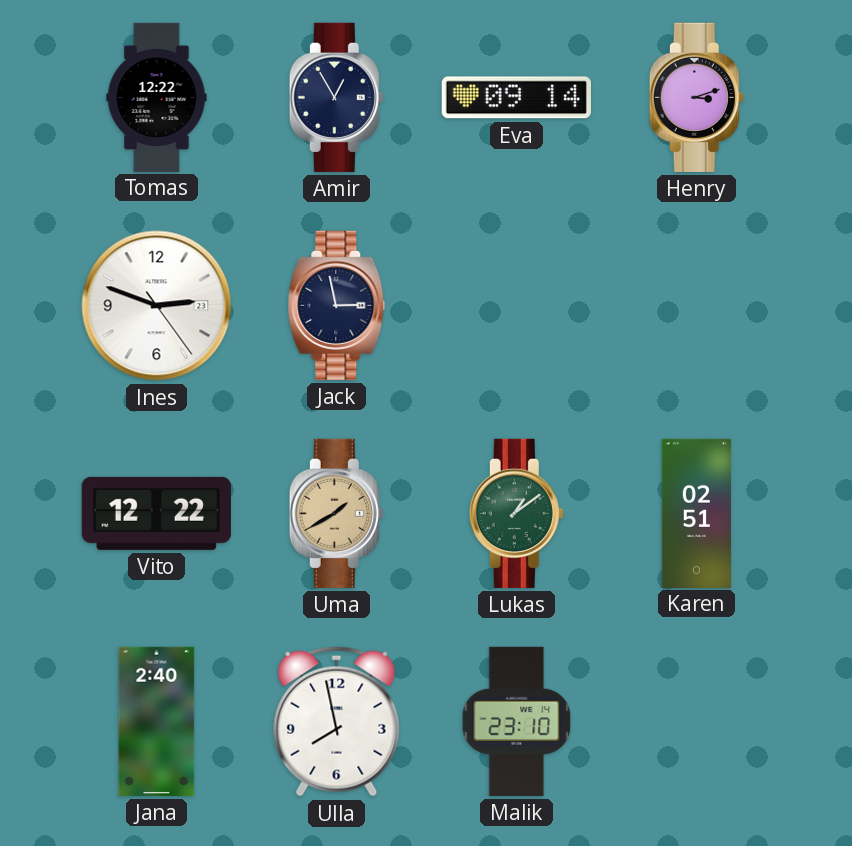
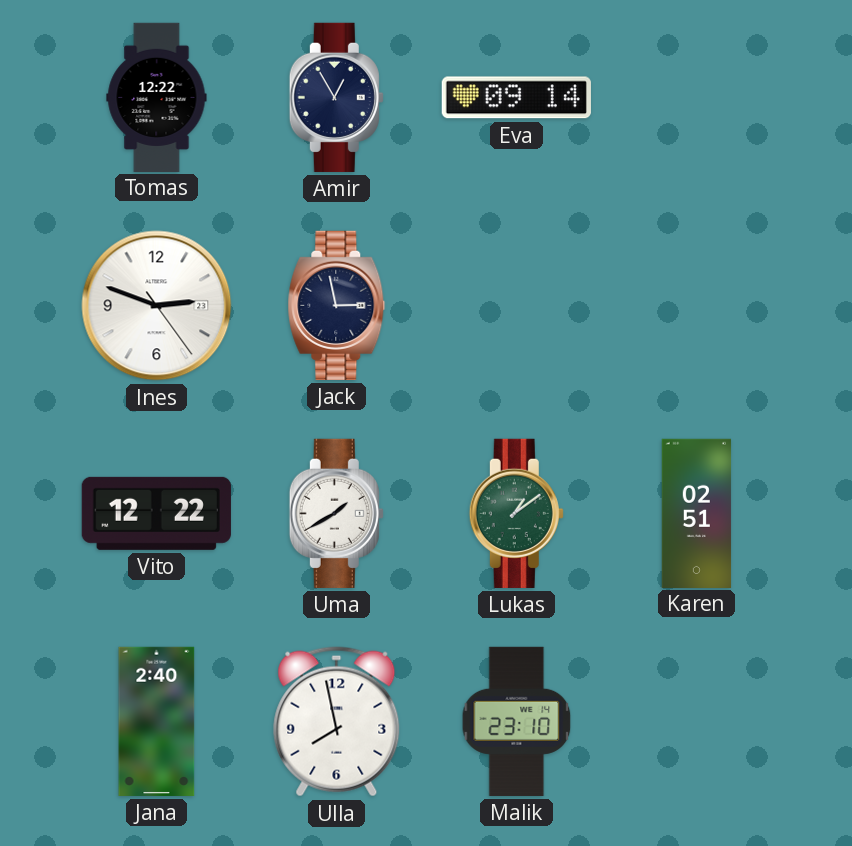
Henry: 3:12 -> none (696, 97)
Uma dial: champagne -> white (336, 513)
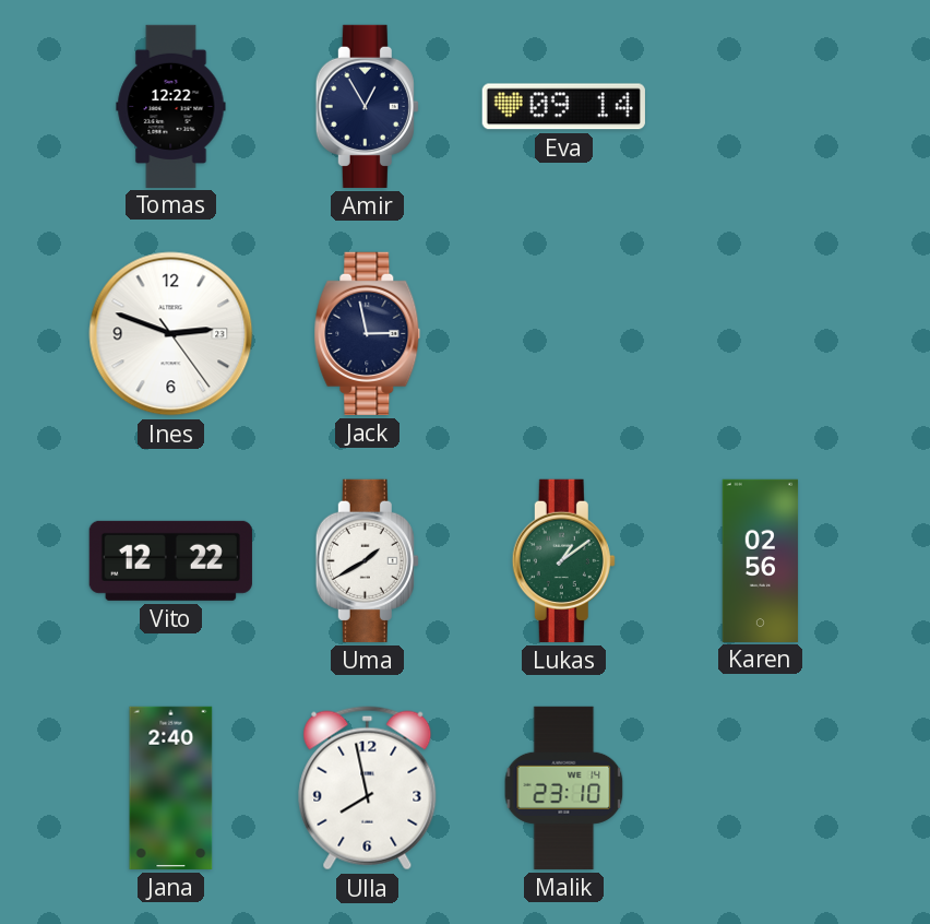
Karen: 02:51 -> 02:56 (761, 560)
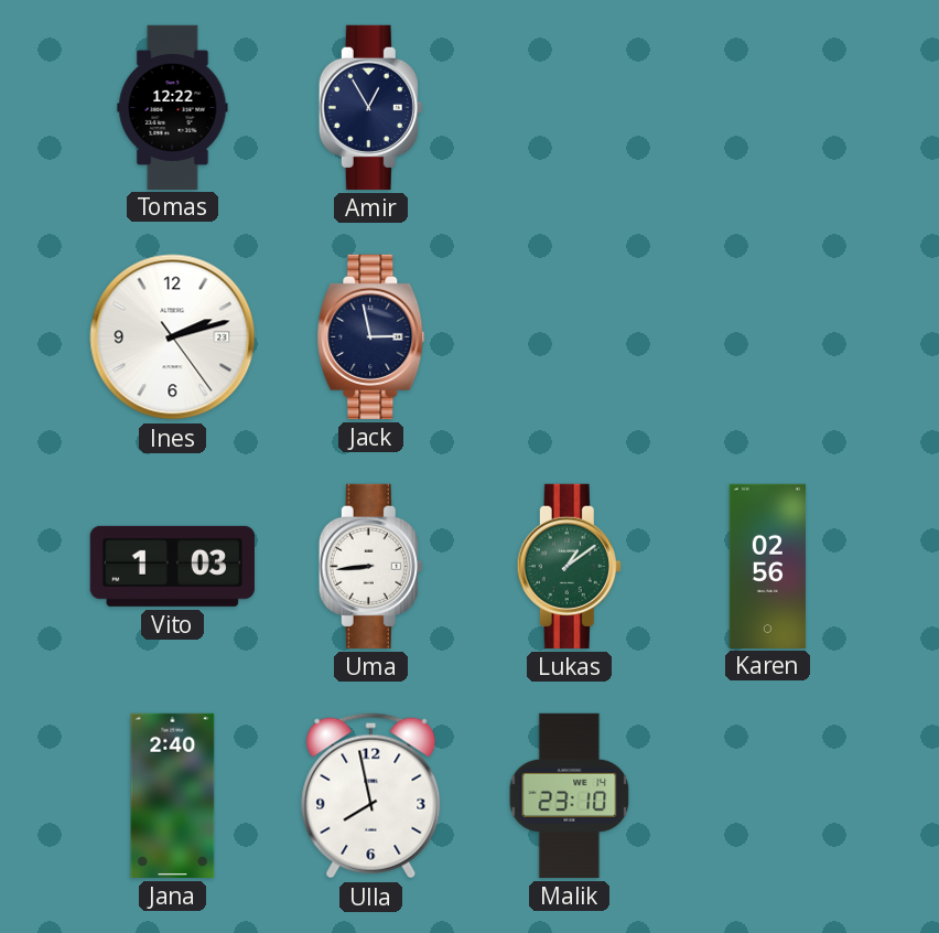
Eva: 09:14 -> none (563, 107)
Ines: 2:48 -> 2:12 (173, 337)
Vito: 12:22 -> 1:03 (172, 566)
Uma: 1:40 -> 8:44 (370, 566)
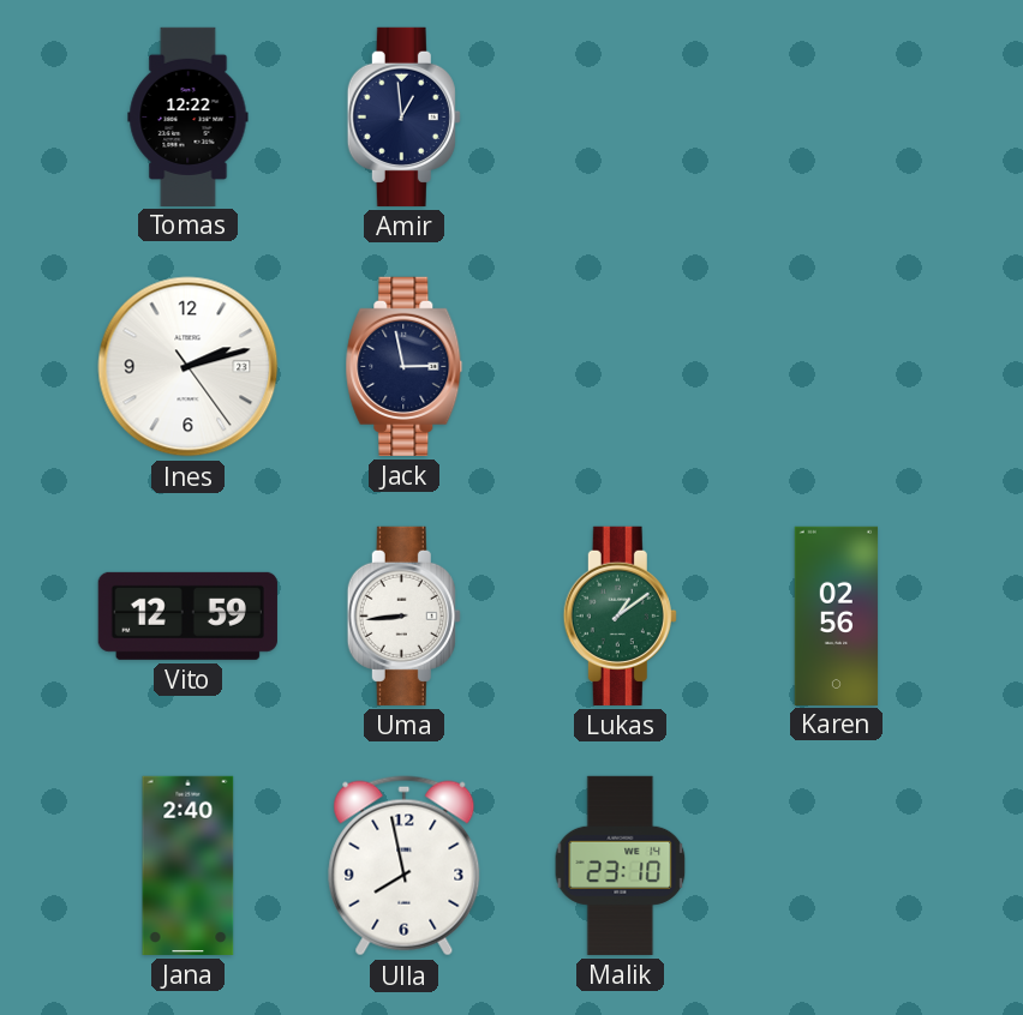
Amir: 12:55 -> 12:59 (403, 116)
Vito: 1:03 -> 12:59 (187, 615)
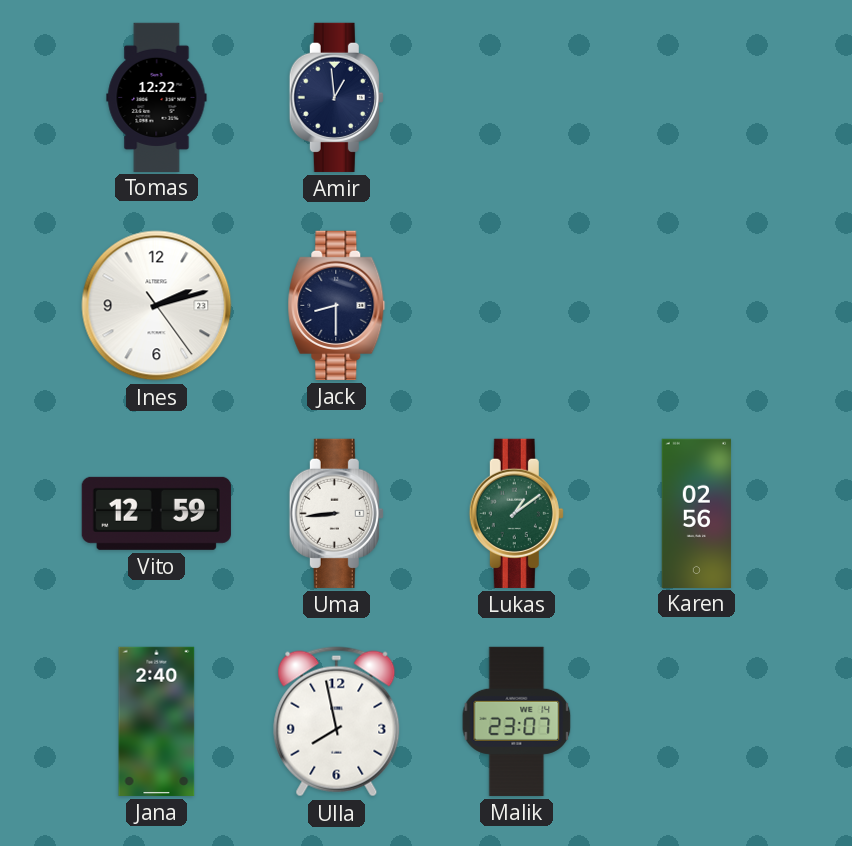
Jack: 2:58 -> 8:30 (337, 305)
Malik: 23:10 -> 23:07 (517, 721)
